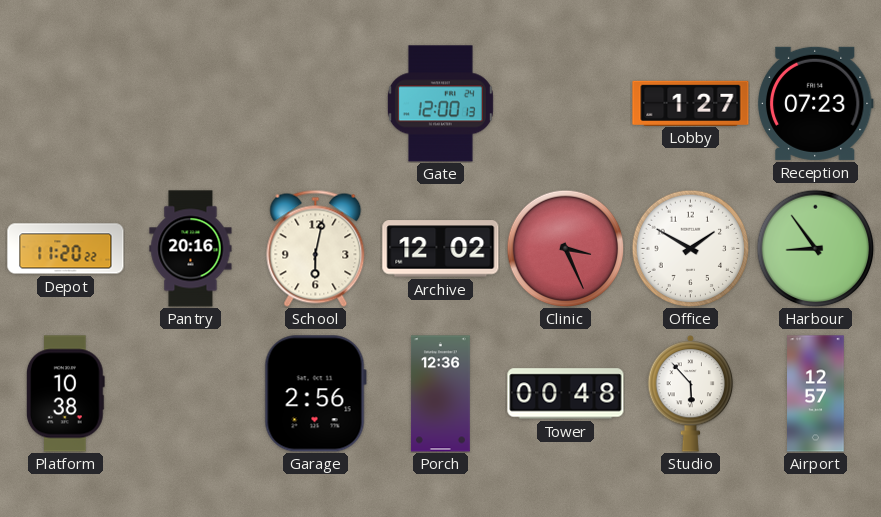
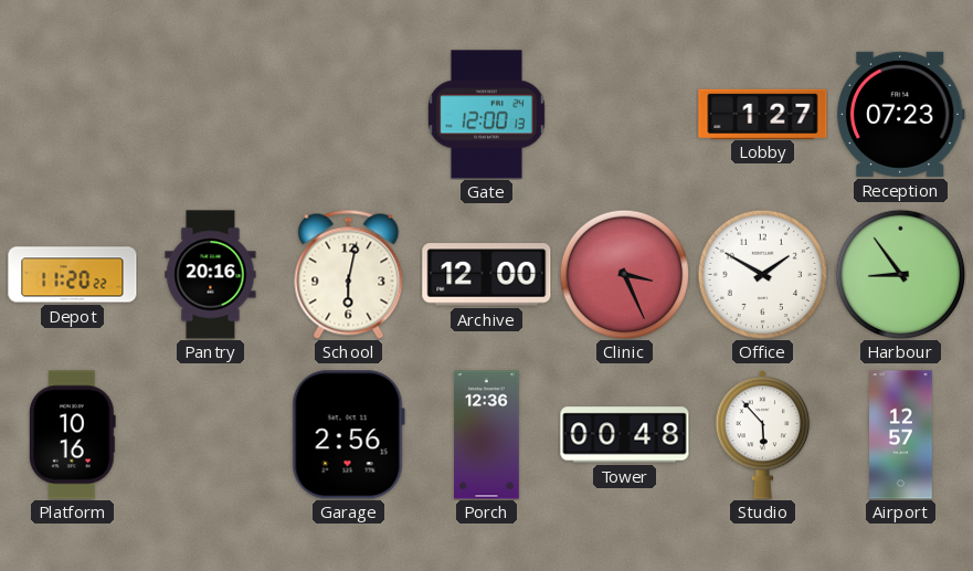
Archive: 12:02 -> 12:00 (487, 275)
Platform: 10:38 -> 10:16 (72, 435)
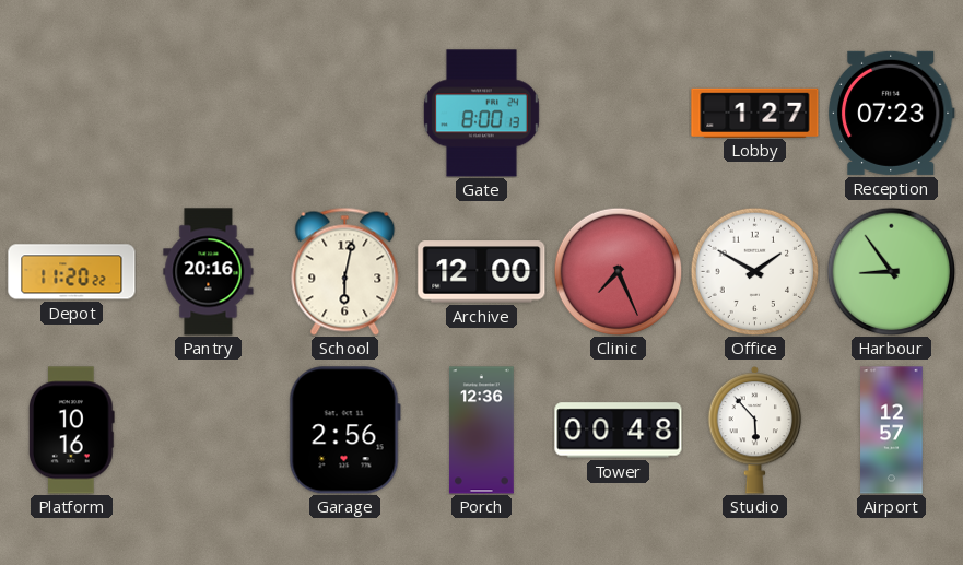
Gate: 12:00 -> 8:00 (481, 114)
Clinic: 3:26 -> 7:26 (618, 271)
